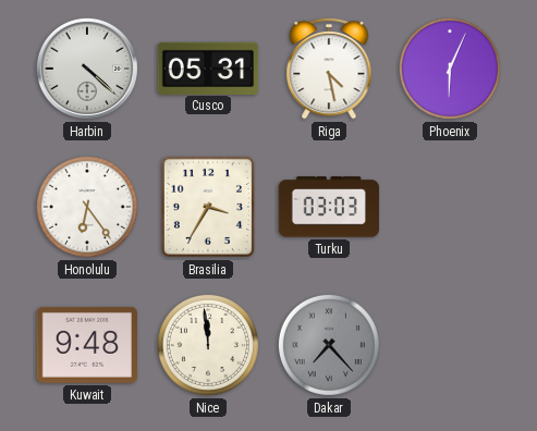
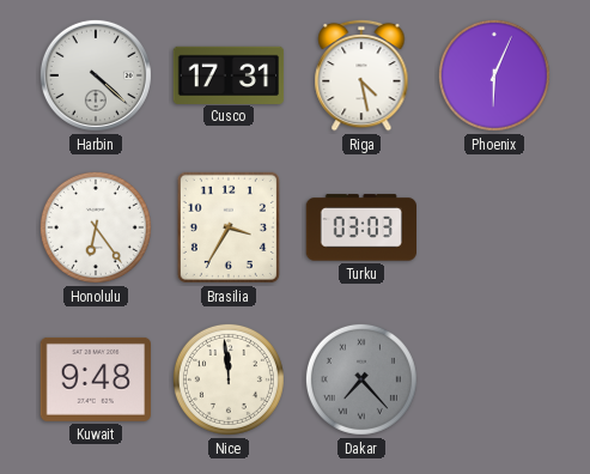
Cusco: 05:31 -> 17:31 (229, 74)
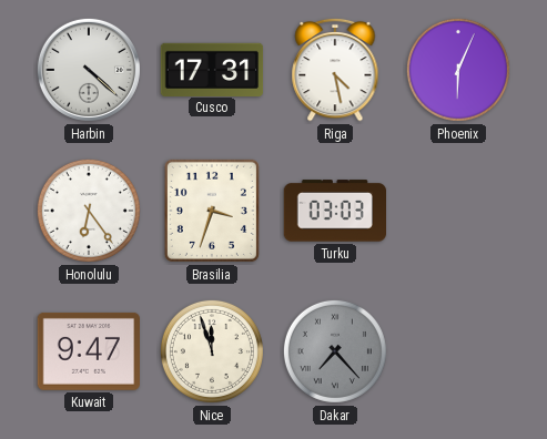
Brasilia: 3:35 -> 3:33 (212, 211)
Kuwait: 9:48 -> 9:47 (88, 351)
Nice: 11:59 -> 11:57 (212, 351)
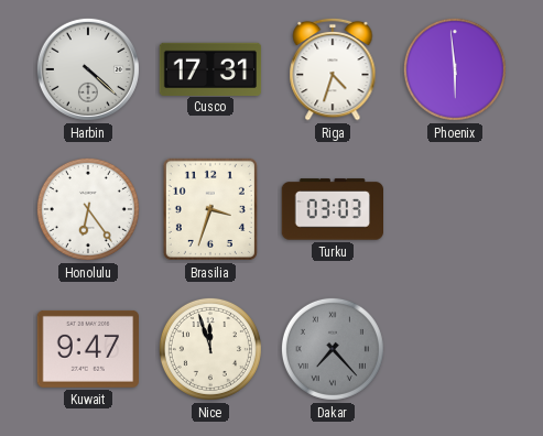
Riga: 4:28 -> 4:33 (333, 69)
Phoenix: 6:04 -> 5:59 (455, 69)
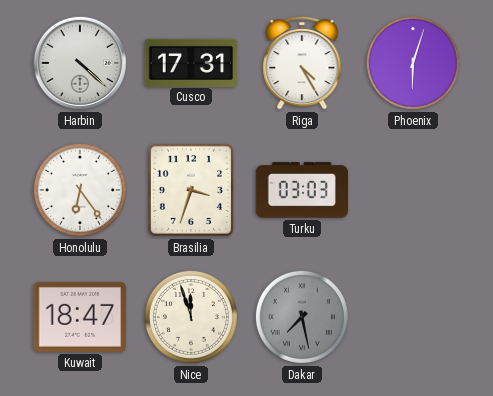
Riga: 4:33 -> 4:25 (302, 63)
Phoenix: 5:59 -> 6:03 (413, 63)
Kuwait: 9:47 -> 18:47 (79, 317)
Dakar: 7:23 -> 7:28 (302, 317)
